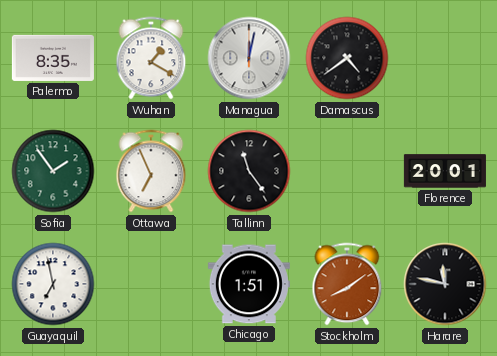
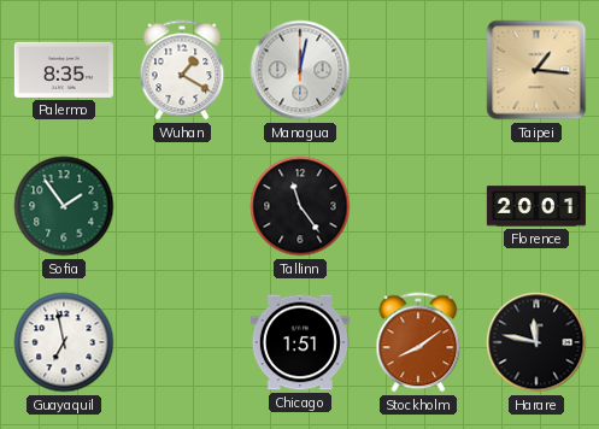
Damascus: 4:39 -> none (347, 58)
Taipei: none -> 1:16 (536, 70)
Ottawa: 6:56 -> none (151, 171)
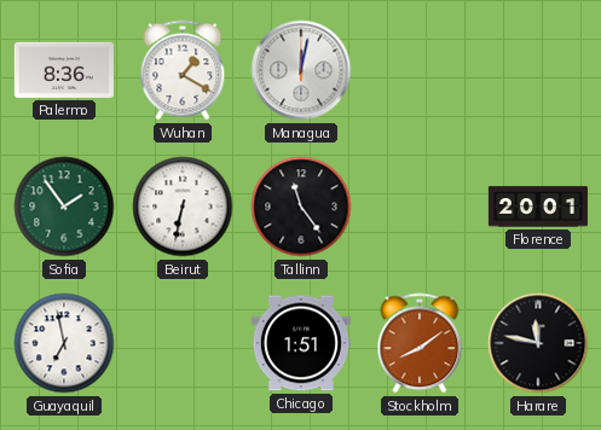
Palermo: 8:35 -> 8:36 (64, 70)
Taipei: 1:16 -> none (536, 70)
Beirut: none -> 6:32 (183, 207)
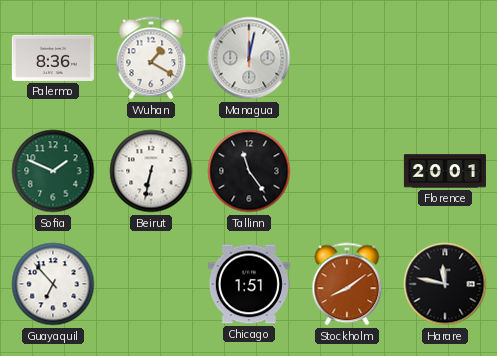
Sofia: 1:54 -> 1:49 (53, 171)
Guayaquil: 6:58 -> 6:53 (53, 284)
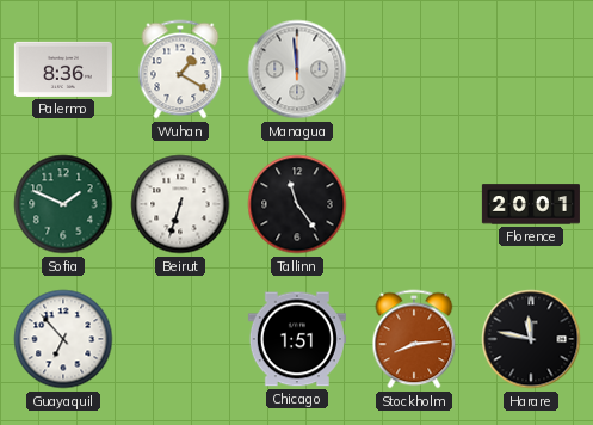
Managua: 12:02 -> 11:59 (297, 69)
Beirut: 6:32 -> 6:33 (180, 204)
Stockholm: 8:09 -> 8:14 (414, 339)
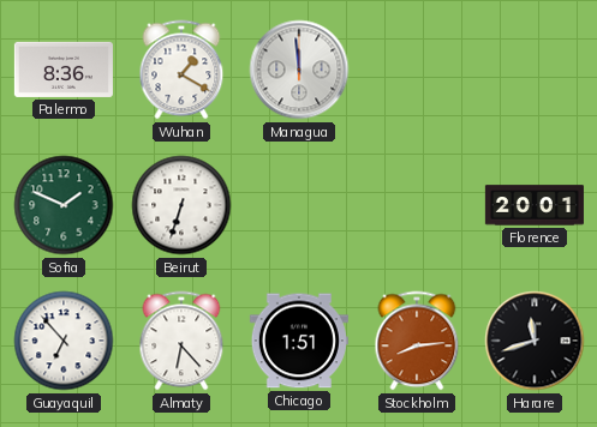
Tallinn: 11:24 -> none (297, 204)
Almaty: none -> 6:23 (181, 341)
Harare: 11:47 -> 11:42 (535, 341)
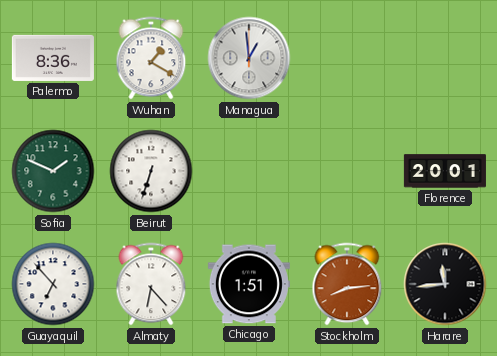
Managua: 11:59 -> 12:59 (249, 58)
Harare: 11:42 -> 11:44 (445, 284)
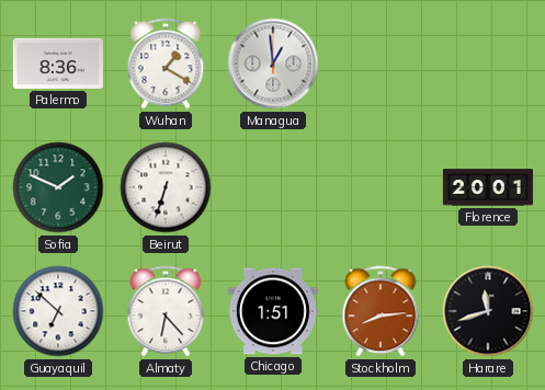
Guayaquil: 6:53 -> 6:52 (58, 311)
Harare: 11:44 -> 11:42 (488, 311)
